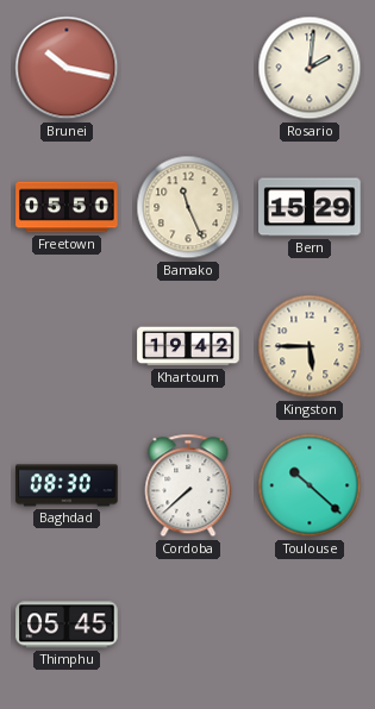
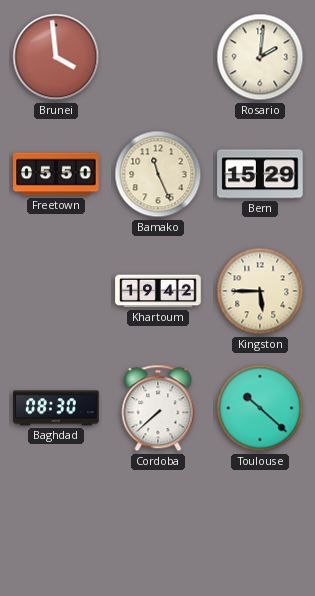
Brunei: 10:17 -> 3:59 (56, 57)
Thimphu: 05:45 -> none (67, 625)
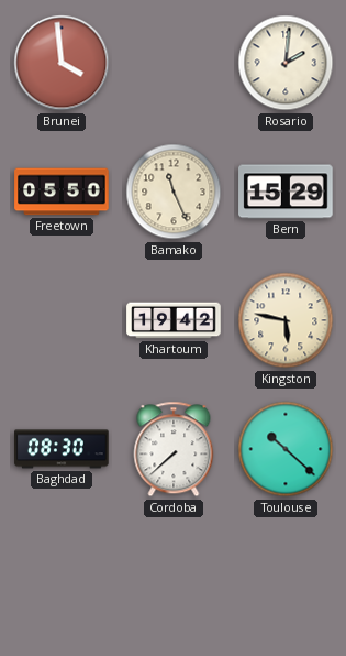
Kingston: 5:45 -> 5:47 (286, 320)
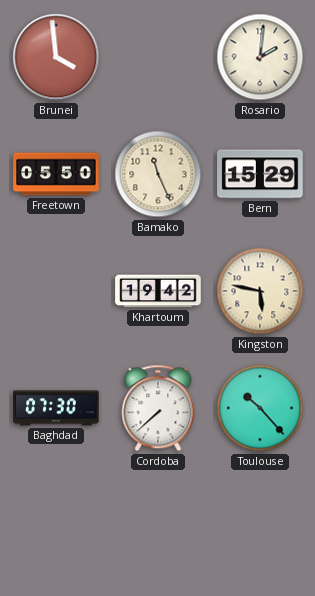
Baghdad: 08:30 -> 07:30 (56, 408)
Toulouse: 10:22 -> 10:23 (260, 408)
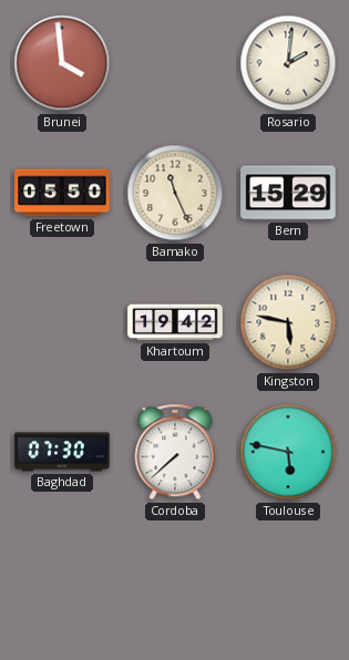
Toulouse: 10:23 -> 5:47 (288, 452)
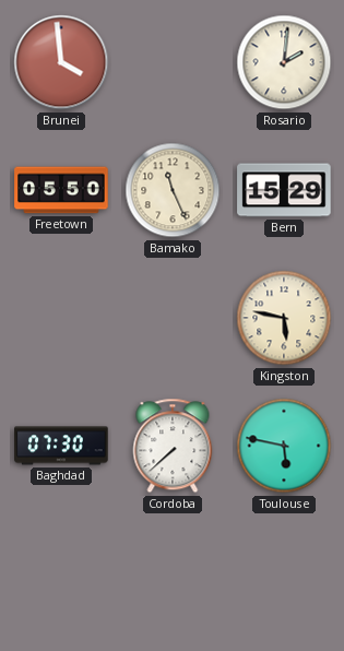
Khartoum: 19:42 -> none (175, 322)
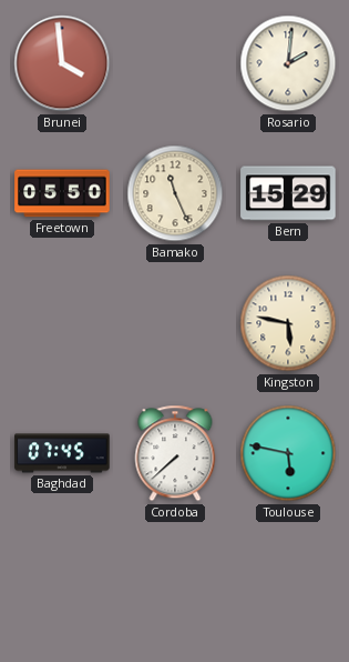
Baghdad: 07:30 -> 07:45 (62, 453)
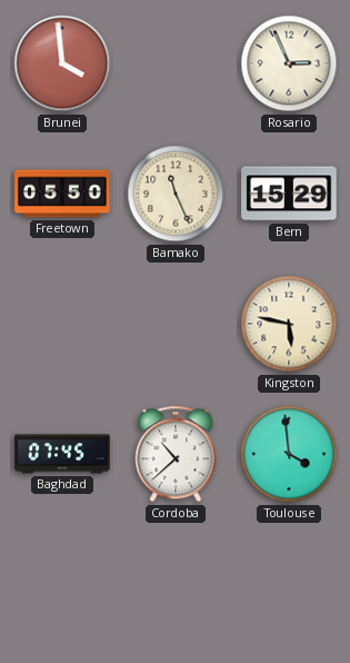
Rosario: 2:01 -> 2:56 (289, 63)
Cordoba: 7:38 -> 10:38 (176, 454)
Toulouse: 5:47 -> 3:59 (289, 454)
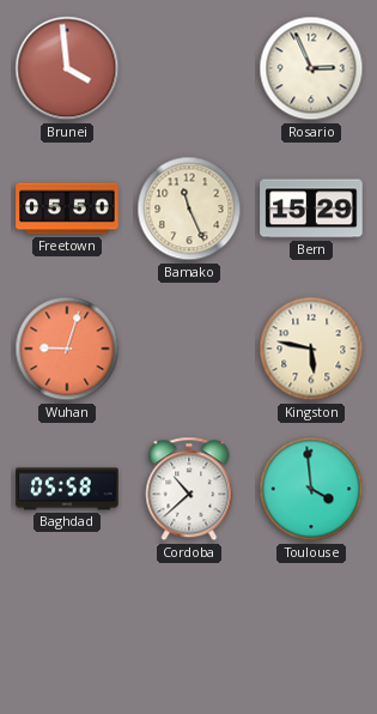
Wuhan: none -> 9:03 (67, 349)
Baghdad: 07:45 -> 05:58 (67, 489)
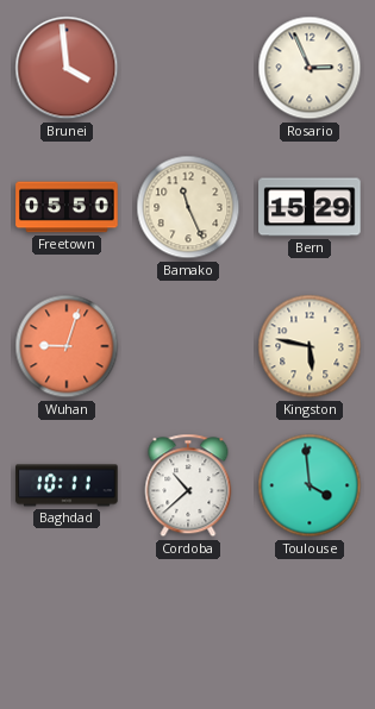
Baghdad: 05:58 -> 10:11 (67, 485)
